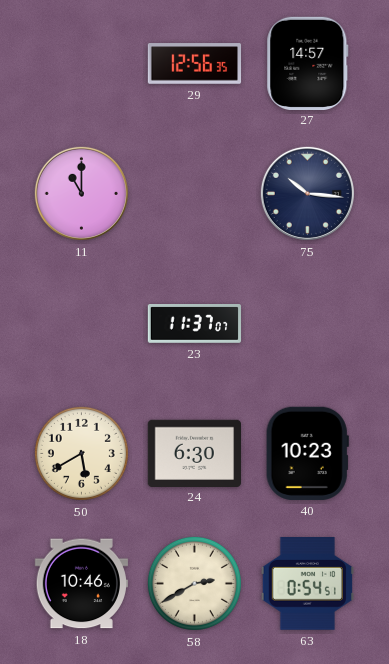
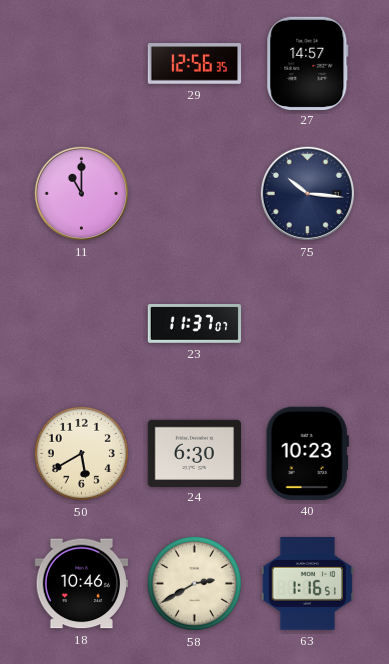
63: 0:54 -> 1:16 (307, 584)
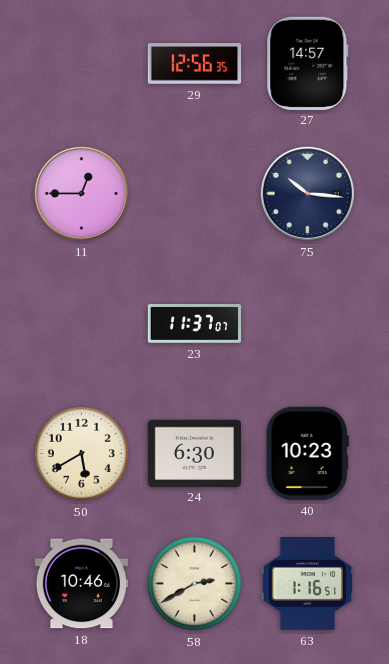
11: 11:00 -> 12:45 (81, 193)
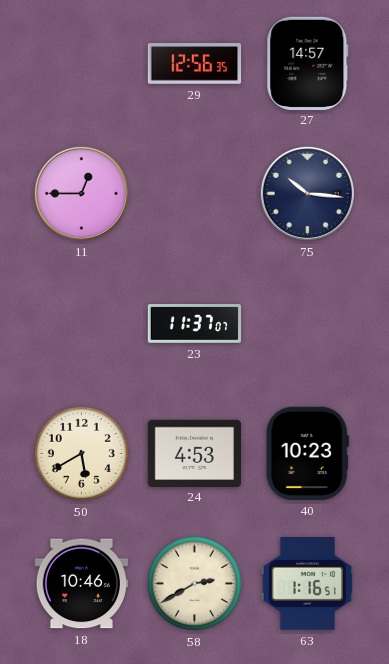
24: 6:30 -> 4:53 (194, 453)
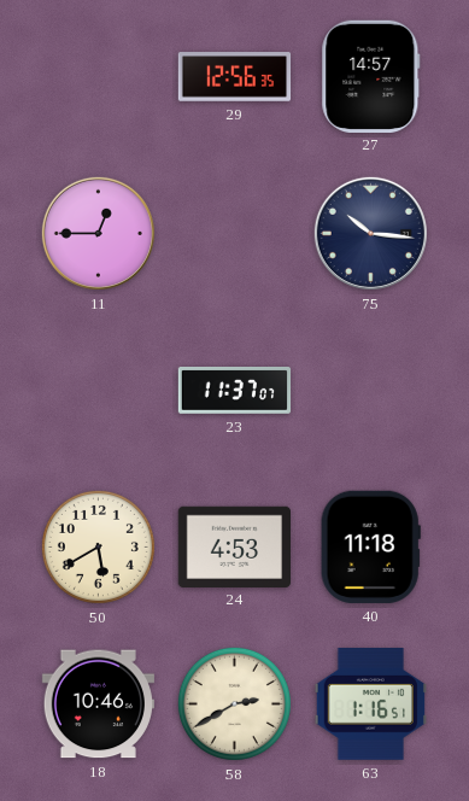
40: 10:23 -> 11:18 (370, 546)
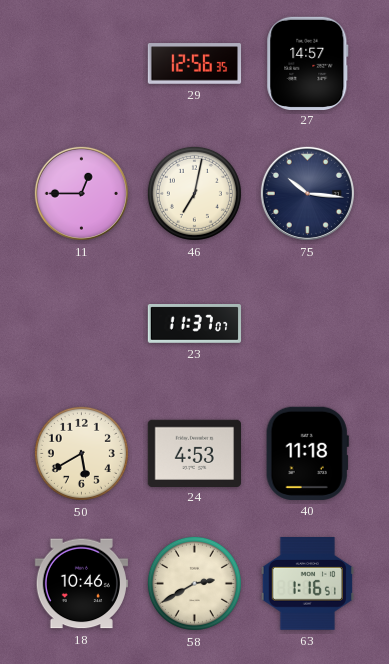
46: none -> 7:02 (194, 193)
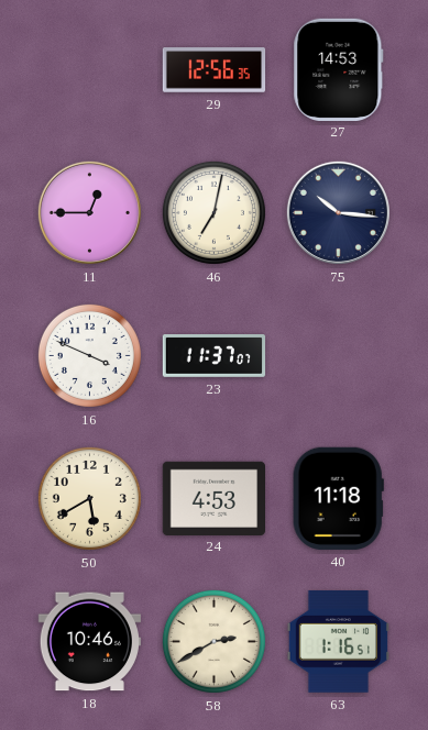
27: 14:57 -> 14:53 (339, 69)
16: none -> 3:49 (89, 355)
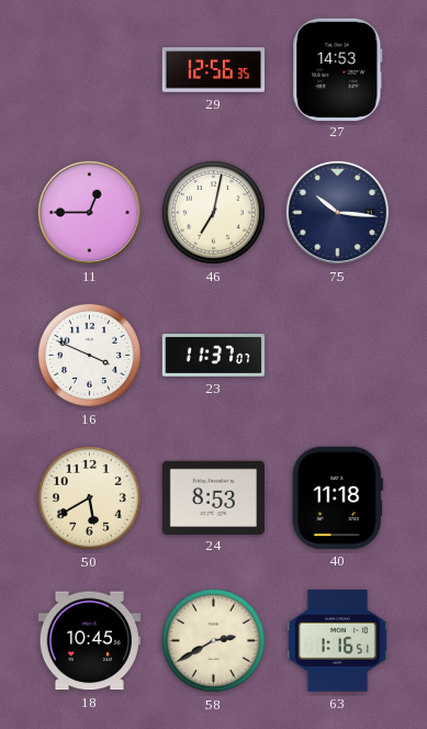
24: 4:53 -> 8:53 (213, 497)
18: 10:46 -> 10:45 (89, 641)
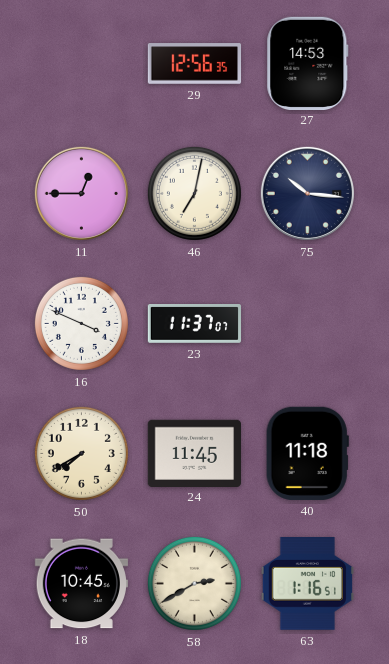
50: 5:40 -> 7:40 (81, 453)
24: 8:53 -> 11:45 (194, 453)
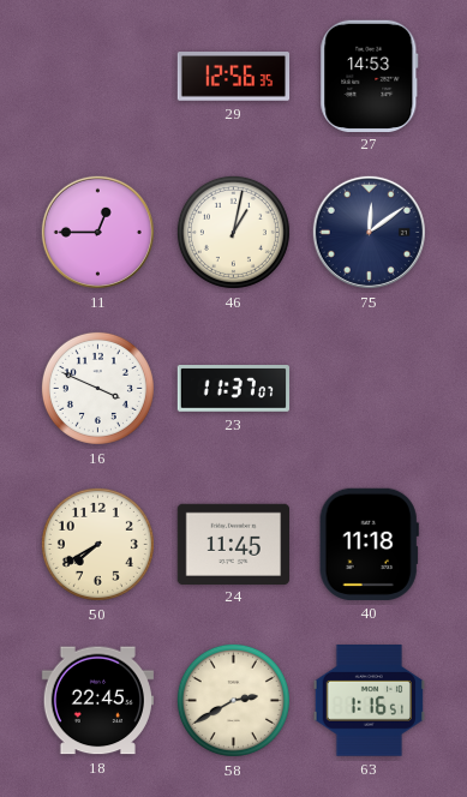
46: 7:02 -> 1:02 (233, 232)
75: 10:16 -> 12:09 (369, 232)
18: 10:45 -> 22:45 (97, 701)
